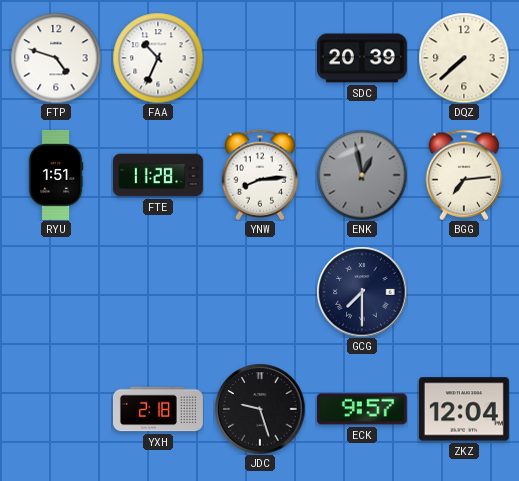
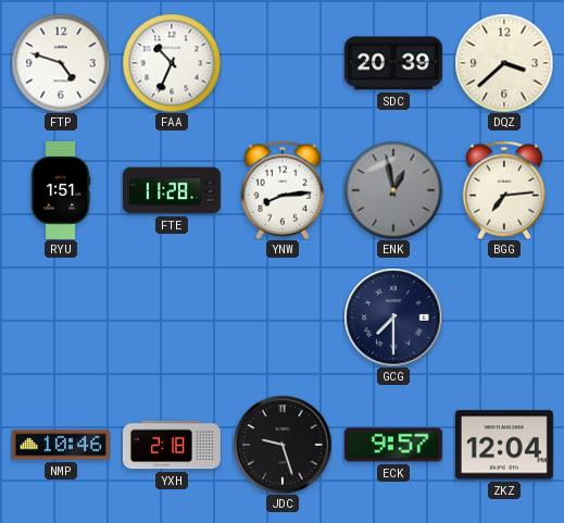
DQZ: 7:38 -> 3:38 (504, 63)
NMP: none -> 10:46 (61, 445)
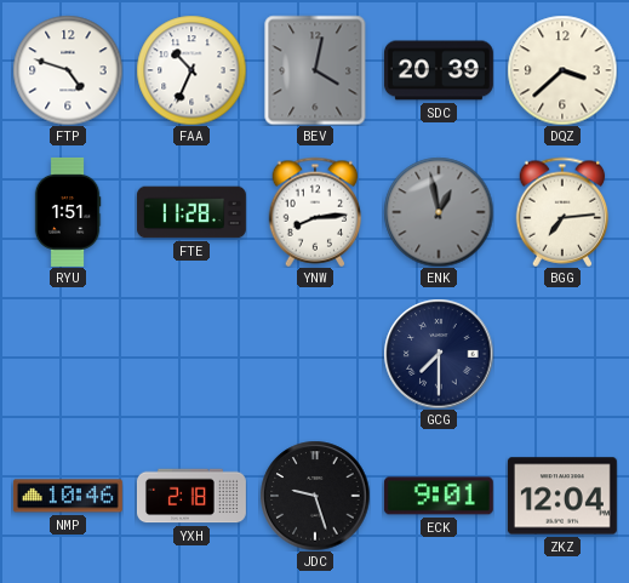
BEV: none -> 4:02 (315, 70)
ECK: 9:57 -> 9:01 (439, 496)
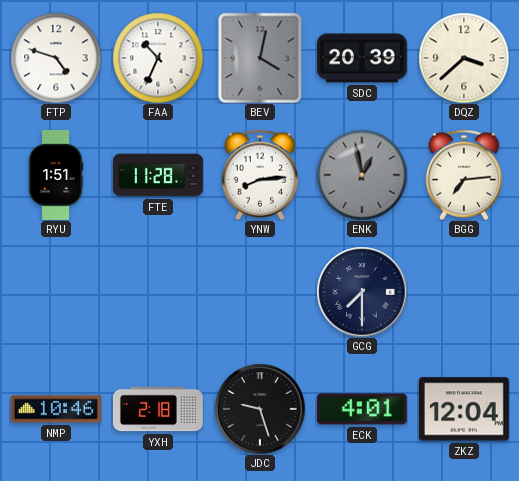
ECK: 9:01 -> 4:01 (362, 409)
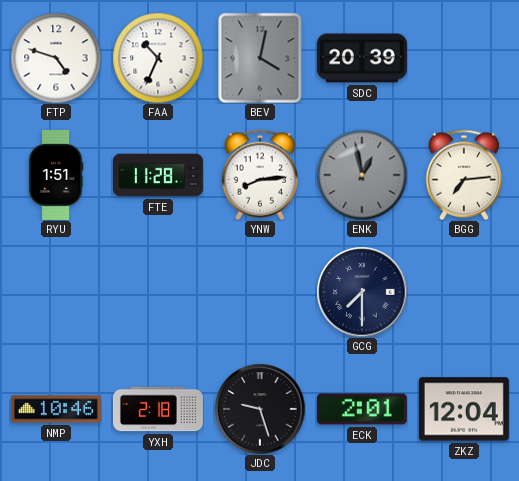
DQZ: 3:38 -> none (464, 58)
ECK: 4:01 -> 2:01 (362, 409)
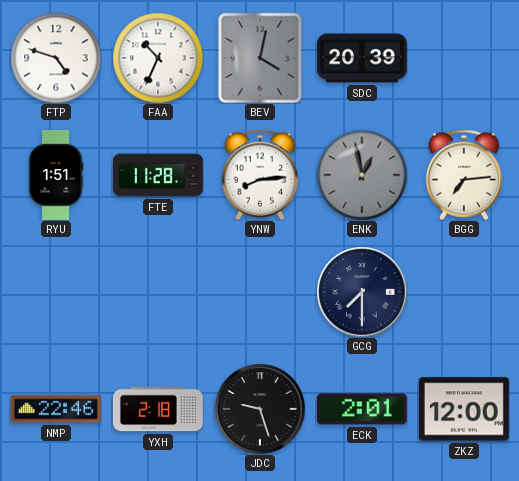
NMP: 10:46 -> 22:46 (56, 409)
ZKZ: 12:04 -> 12:00 (464, 409)
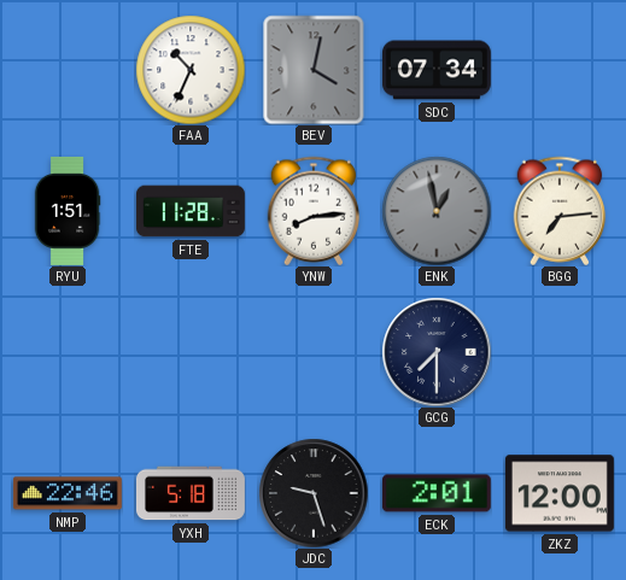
FTP: 4:48 -> none (56, 58)
SDC: 20:39 -> 07:34 (437, 70)
YXH: 2:18 -> 5:18 (191, 493)
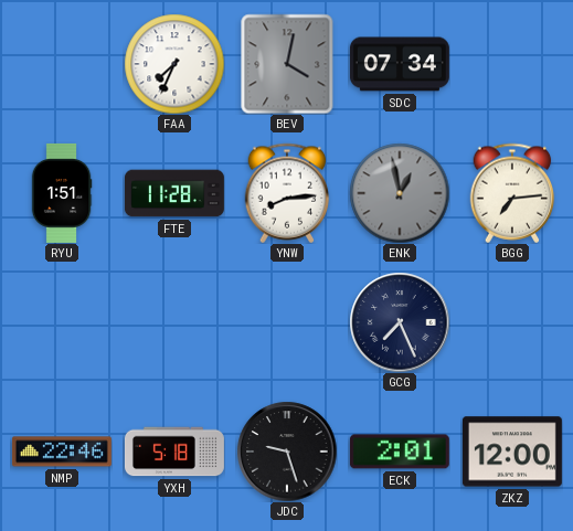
FAA: 10:34 -> 7:34 (174, 64)
GCG: 7:30 -> 7:26 (400, 322)
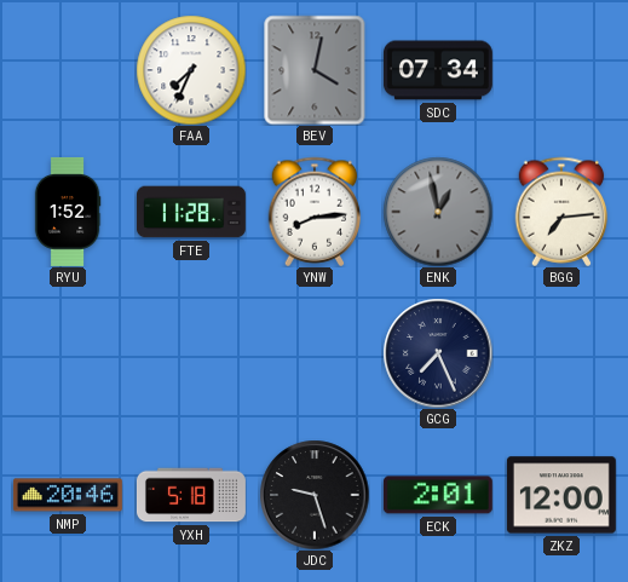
RYU: 1:51 -> 1:52 (68, 212)
NMP: 22:46 -> 20:46 (68, 495)
